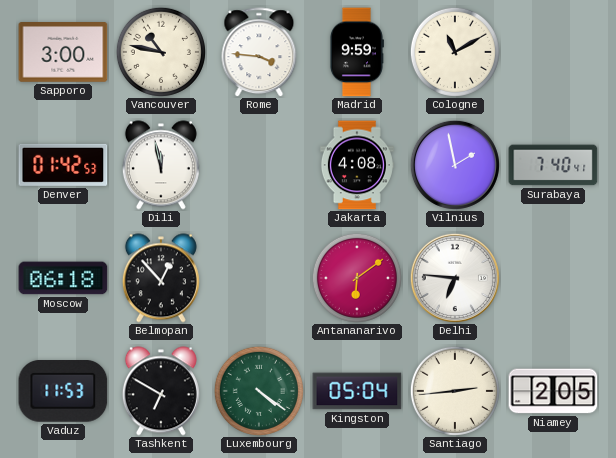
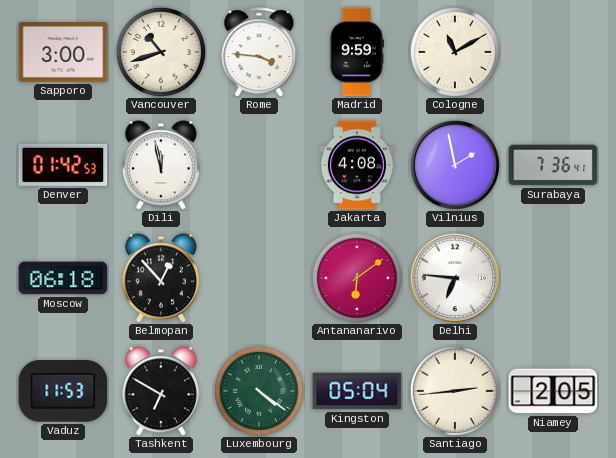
Vancouver: 10:47 -> 10:42 (161, 52)
Surabaya: 7:40 -> 7:36 (553, 165)
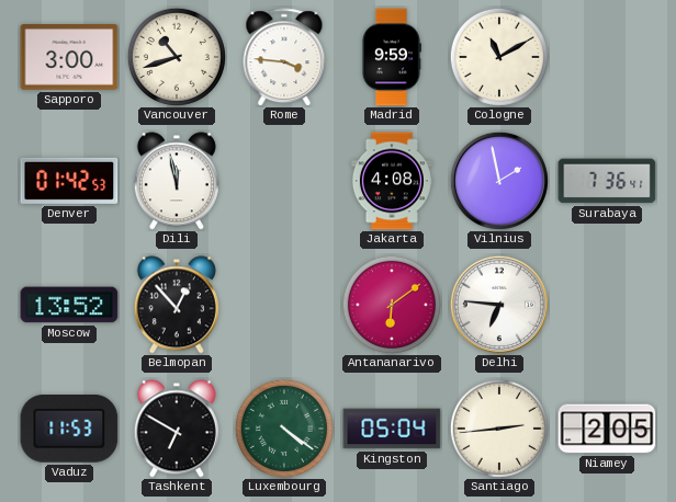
Moscow: 06:18 -> 13:52 (69, 305)
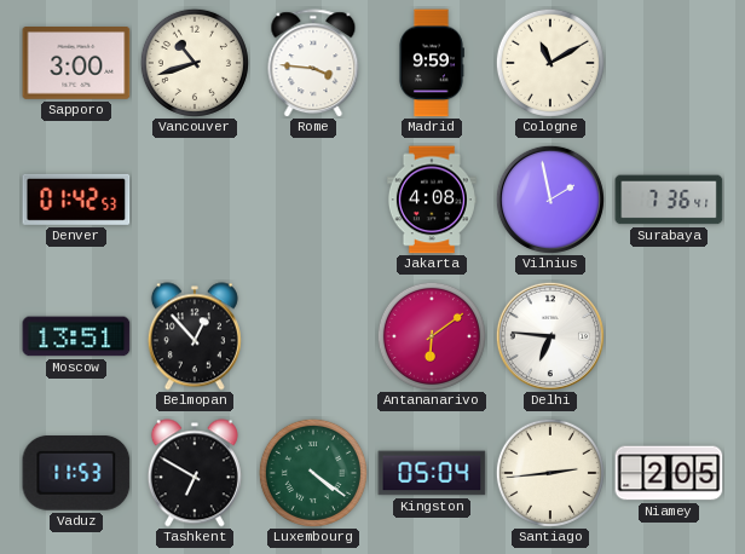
Dili: 11:58 -> none (177, 181)
Moscow: 13:52 -> 13:51 (76, 336)
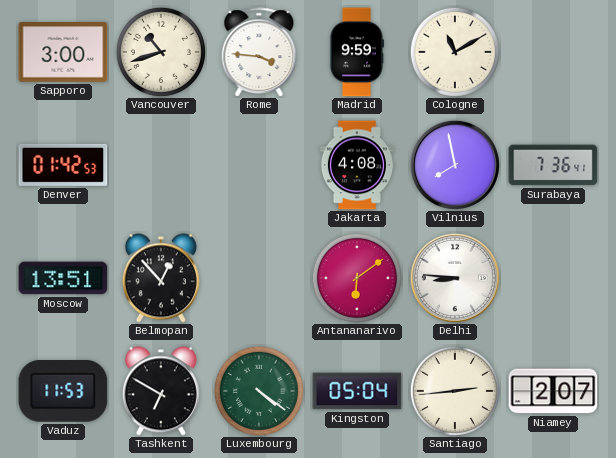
Vilnius: 1:58 -> 7:58 (455, 165)
Delhi: 6:46 -> 8:46 (455, 278)
Niamey: 2:05 -> 2:07 (553, 391)
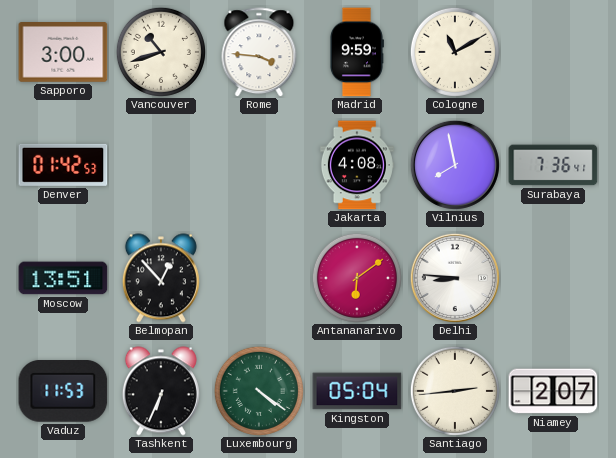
Tashkent: 6:50 -> 6:34 (161, 391)
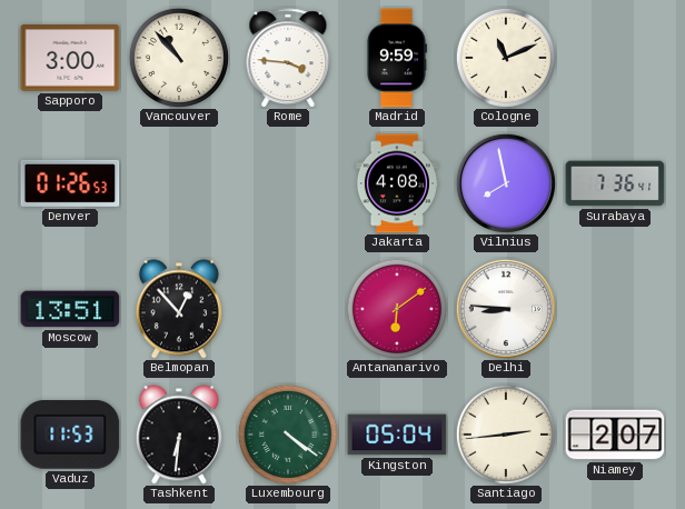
Vancouver: 10:42 -> 10:53 (179, 58)
Cologne: 11:10 -> 11:11 (506, 58)
Denver: 01:42 -> 01:26 (70, 183)
Tashkent: 6:34 -> 6:31 (179, 435)
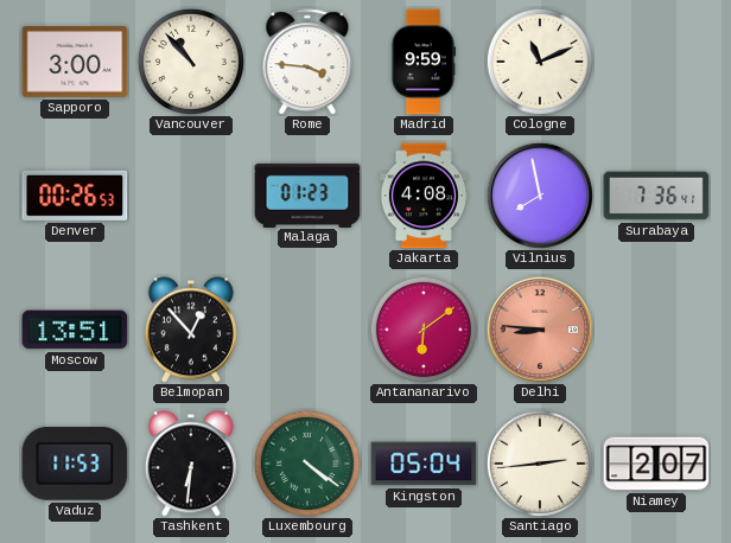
Denver: 01:26 -> 00:26 (75, 196)
Malaga: none -> 01:23 (307, 194)
Delhi dial: white -> salmon (540, 330)
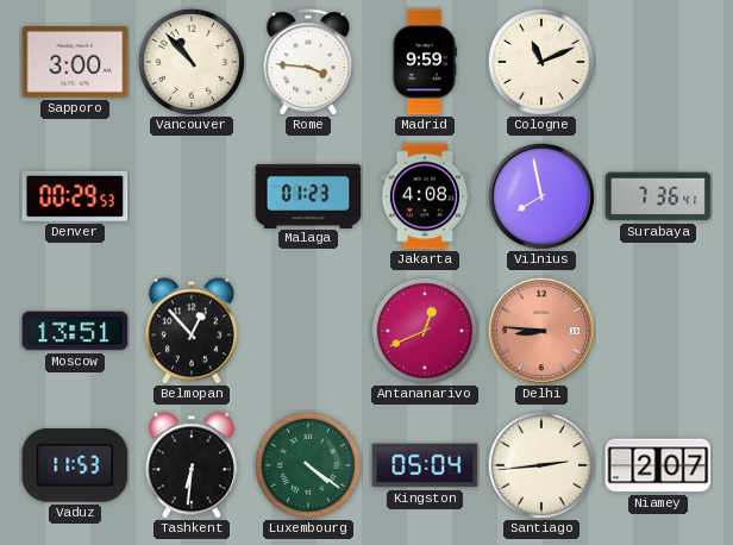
Denver: 00:26 -> 00:29 (75, 196)
Antananarivo: 6:09 -> 12:41 (425, 331)
